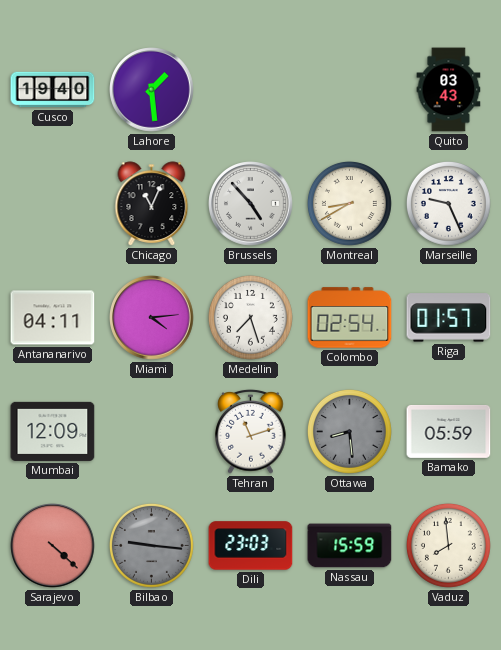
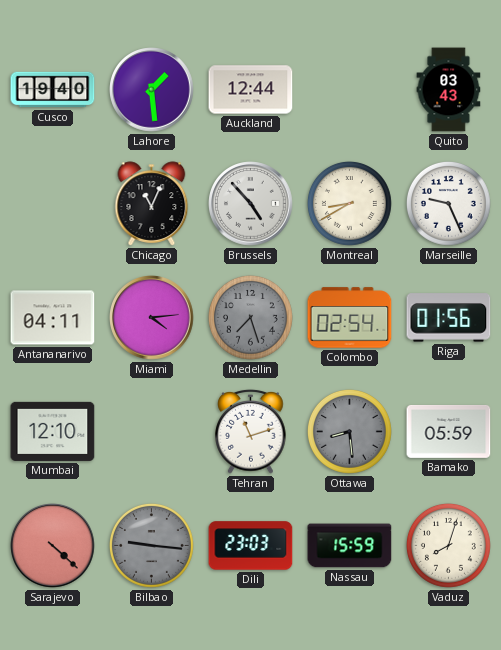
Auckland: none -> 12:44 (251, 90)
Medellin dial: white -> grey (250, 317)
Riga: 01:57 -> 01:56 (449, 318)
Mumbai: 12:09 -> 12:10 (53, 431)
Vaduz: 7:59 -> 8:03 (448, 545)
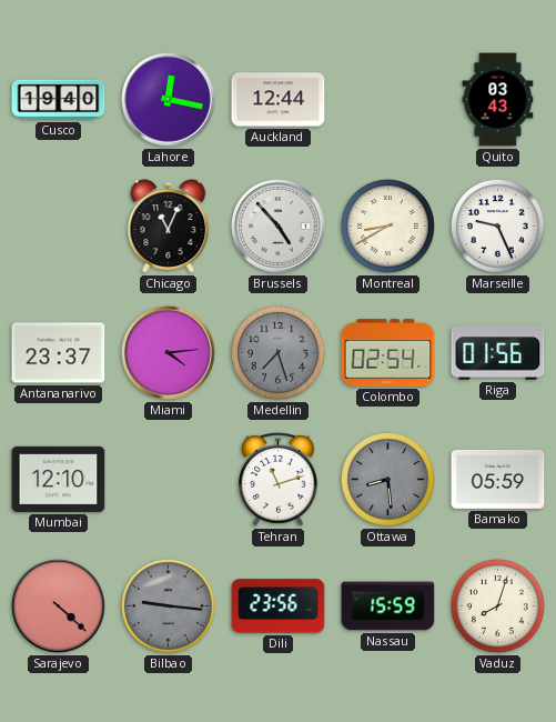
Lahore: 1:29 -> 12:17 (169, 100)
Antananarivo: 04:11 -> 23:37 (59, 353)
Dili: 23:03 -> 23:56 (279, 606)
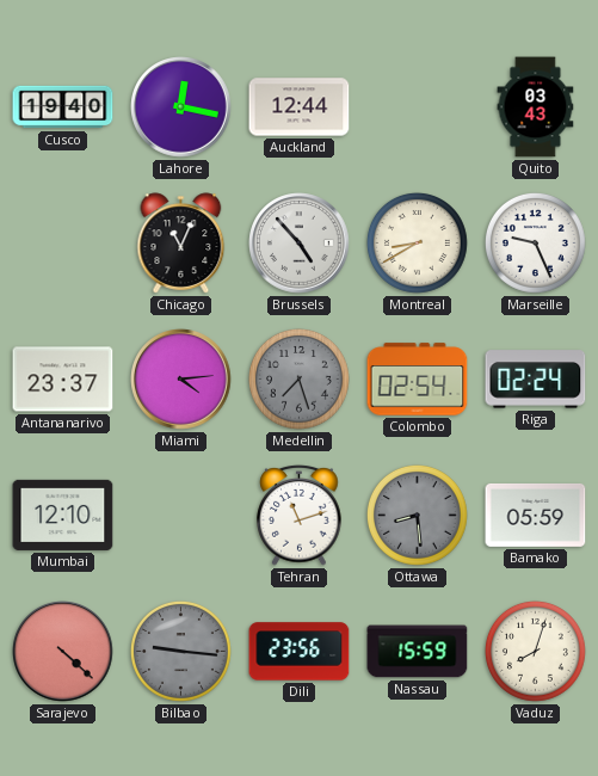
Riga: 01:56 -> 02:24 (536, 380)
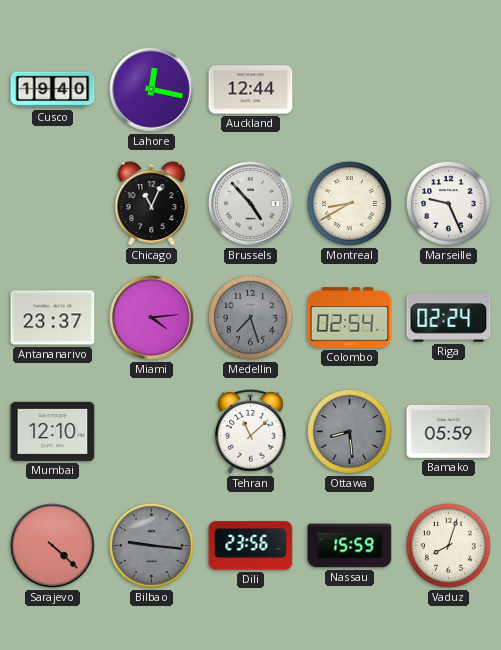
Quito: 03:43 -> none (536, 107)
Tehran: 11:12 -> 11:08 (251, 432)
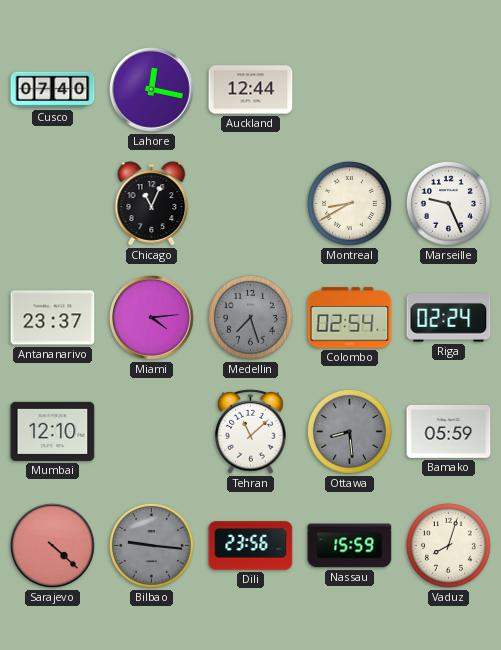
Cusco: 19:40 -> 07:40 (53, 90)
Brussels: 4:53 -> none (251, 204)
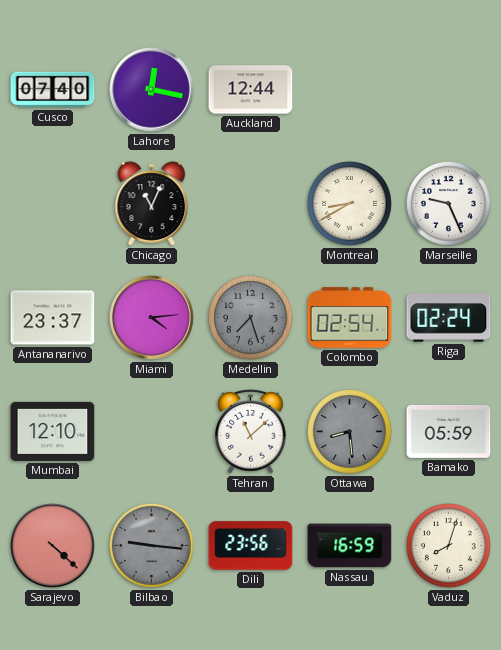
Nassau: 15:59 -> 16:59 (350, 546)
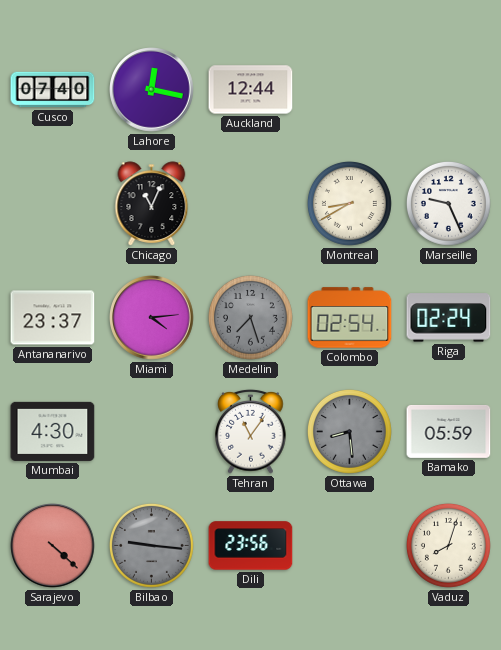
Mumbai: 12:10 -> 4:30 (53, 431)
Tehran: 11:08 -> 11:06 (251, 432)
Nassau: 16:59 -> none (350, 546)
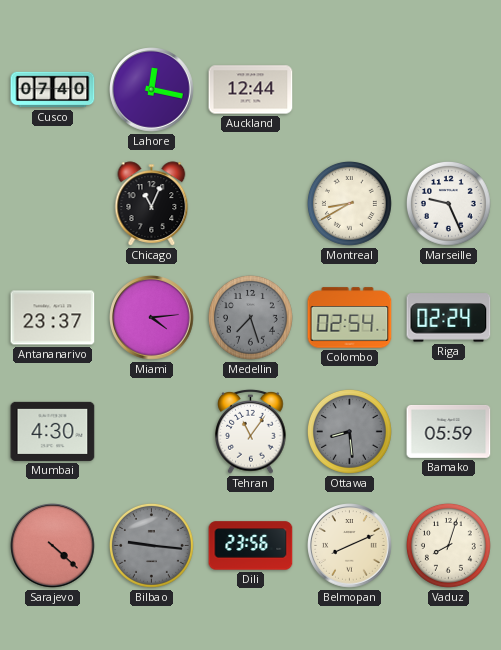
Belmopan: none -> 8:11 (350, 546)
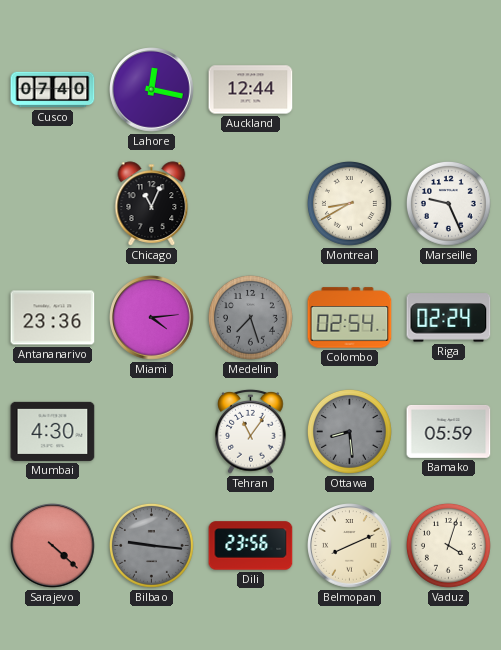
Antananarivo: 23:37 -> 23:36 (53, 318)
Vaduz: 8:03 -> 4:03 (448, 545)
